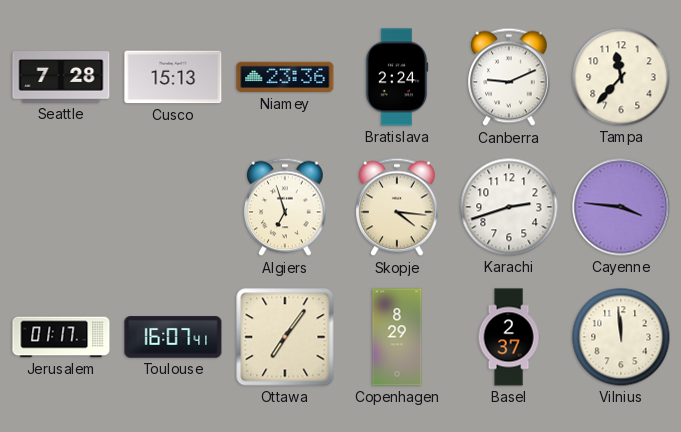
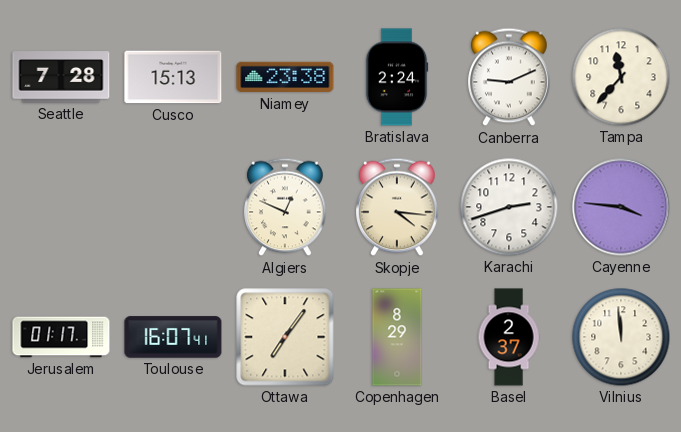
Niamey: 23:36 -> 23:38 (285, 77)
Algiers: 6:57 -> 12:49 (285, 207)
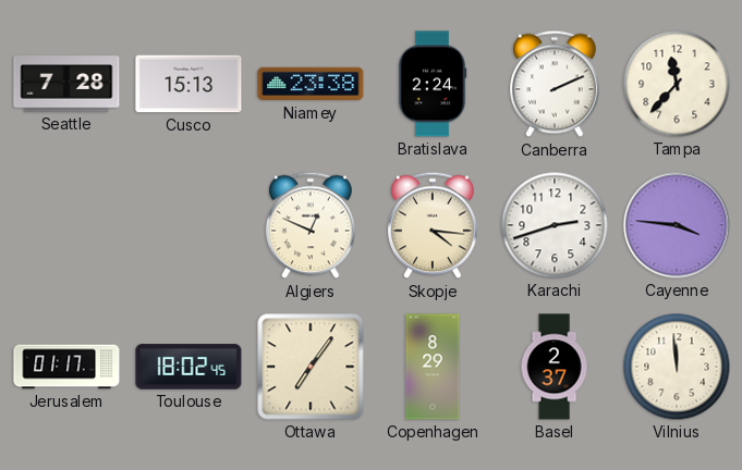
Canberra: 9:11 -> 2:11 (555, 84)
Toulouse: 16:07 -> 18:02 (188, 367)
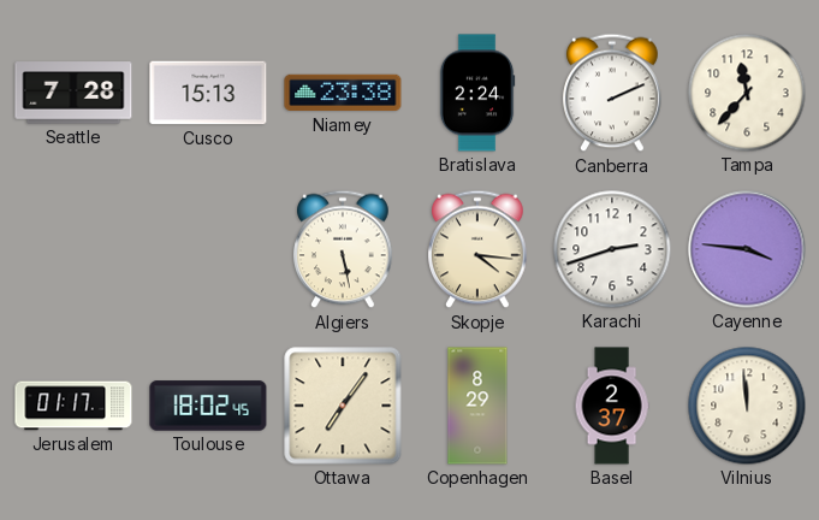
Algiers: 12:49 -> 5:28 (343, 249)
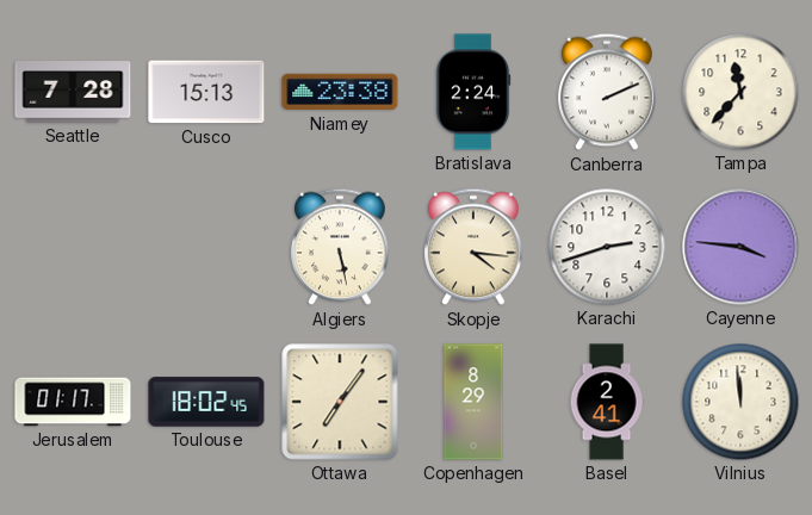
Basel: 2:37 -> 2:41 (607, 402)
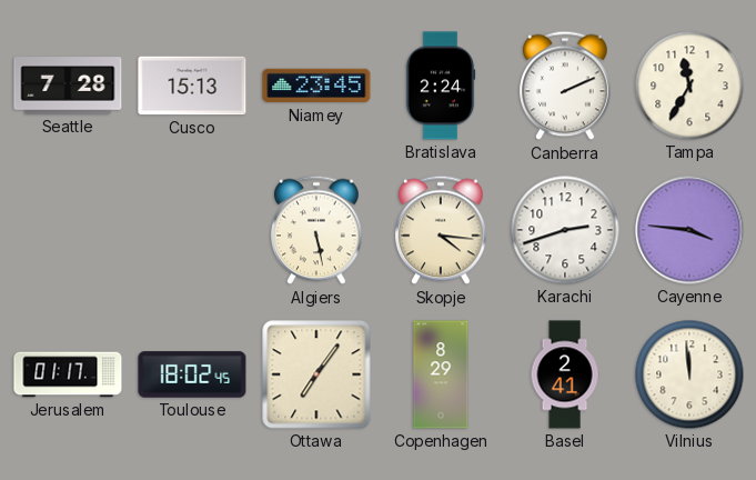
Niamey: 23:38 -> 23:45 (316, 86)
Tampa: 11:37 -> 11:35 (689, 86)
